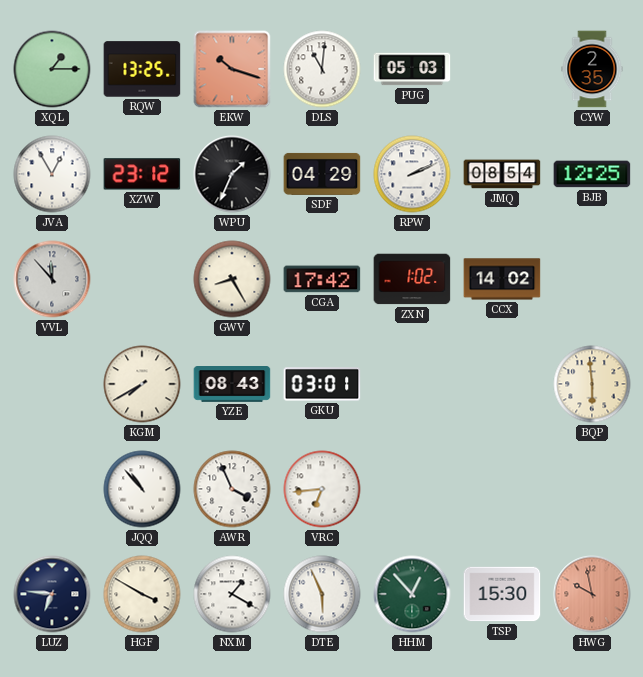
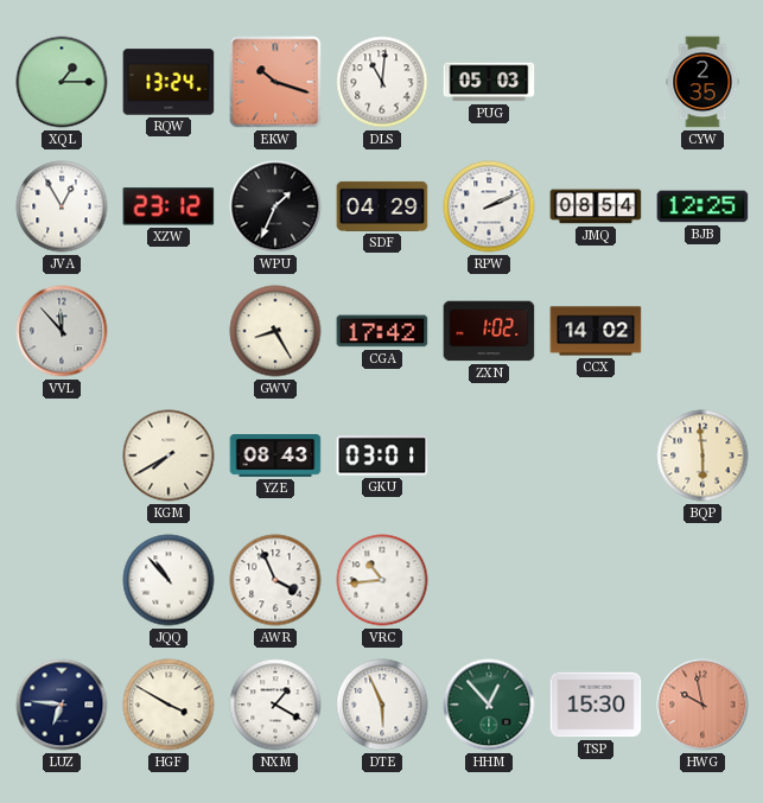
RQW: 13:25 -> 13:24 (169, 82)
VRC: 6:44 -> 10:44 (382, 580)
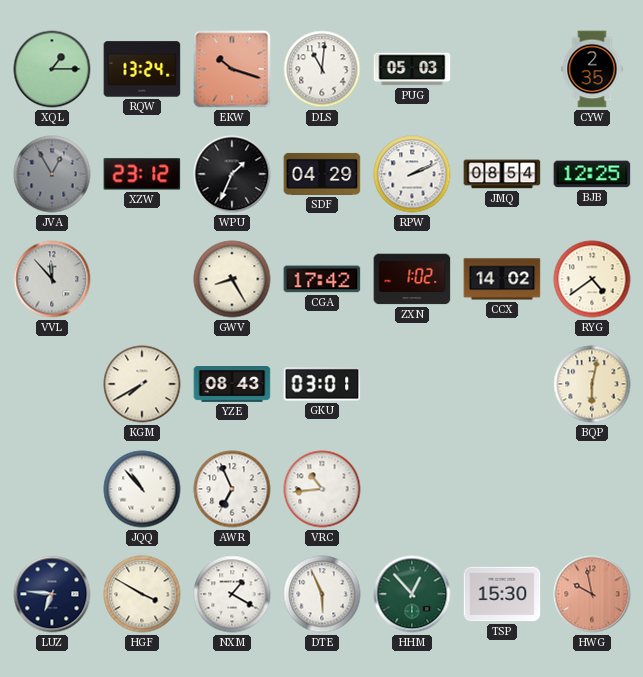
JVA dial: white -> grey (52, 174)
RYG: none -> 4:39 (592, 279)
BQP: 5:59 -> 6:02 (592, 384)
AWR: 3:56 -> 6:56 (232, 489)
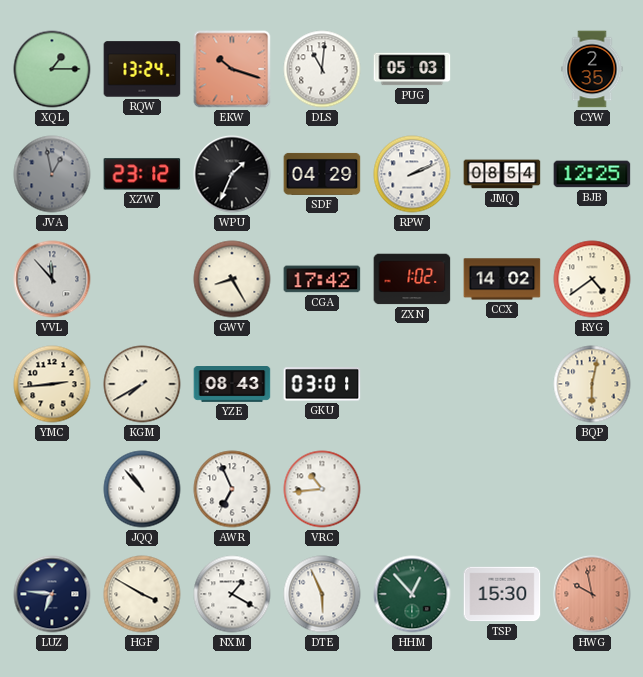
JVA: 12:55 -> 12:58 (52, 174)
YMC: none -> 2:44 (52, 384)
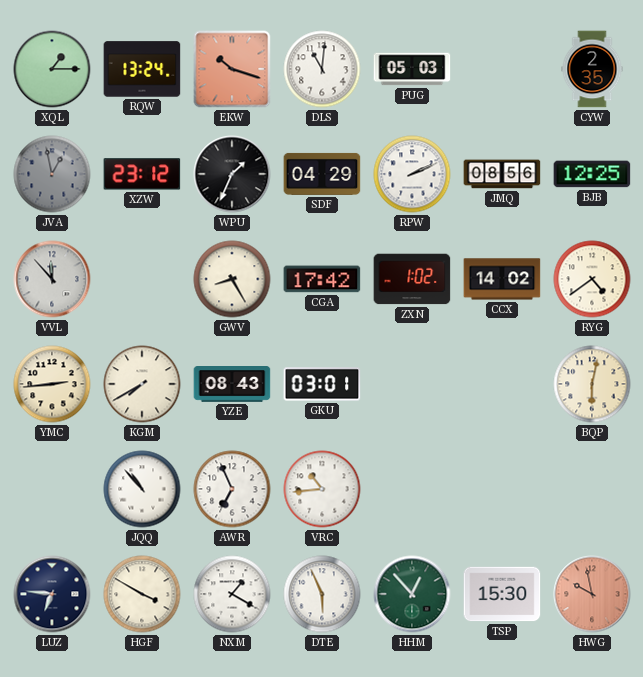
JMQ: 08:54 -> 08:56 (502, 174)
